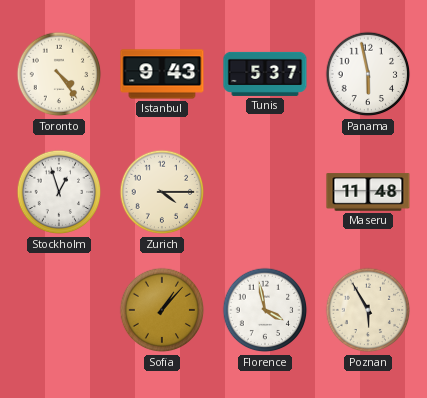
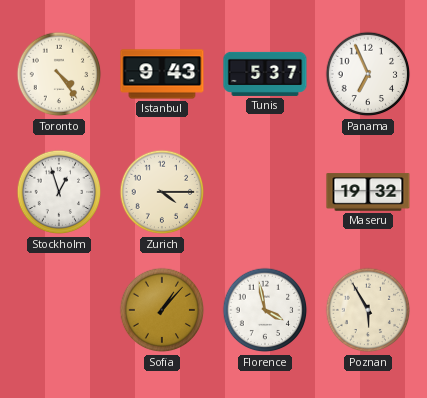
Panama: 5:58 -> 6:56 (368, 74)
Maseru: 11:48 -> 19:32 (368, 192)
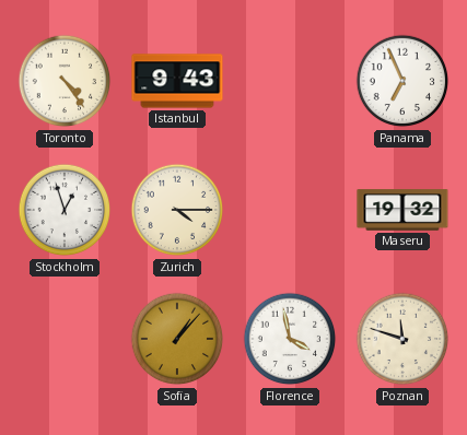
Tunis: 5:37 -> none (265, 74)
Poznan: 5:55 -> 11:48 (402, 339)
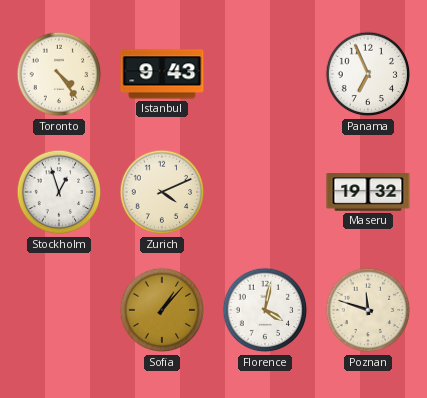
Zurich: 4:15 -> 4:11 (162, 192)
Florence: 3:58 -> 4:02 (265, 310)
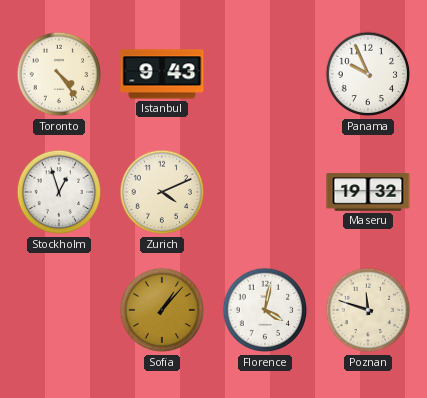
Panama: 6:56 -> 9:56 (368, 74)
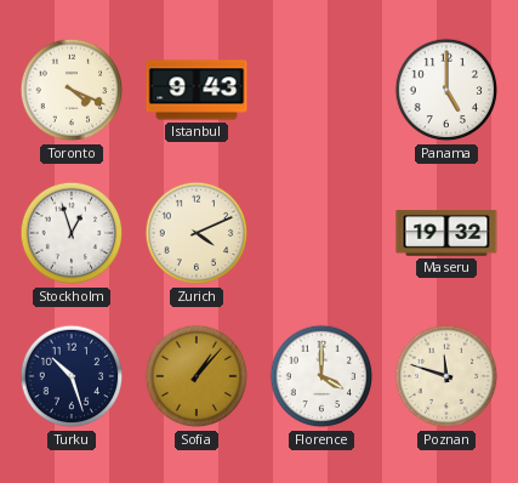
Toronto: 4:24 -> 4:19 (72, 90)
Panama: 9:56 -> 5:00 (446, 90)
Turku: none -> 10:27 (72, 376)
Florence: 4:02 -> 4:00 (321, 376)
